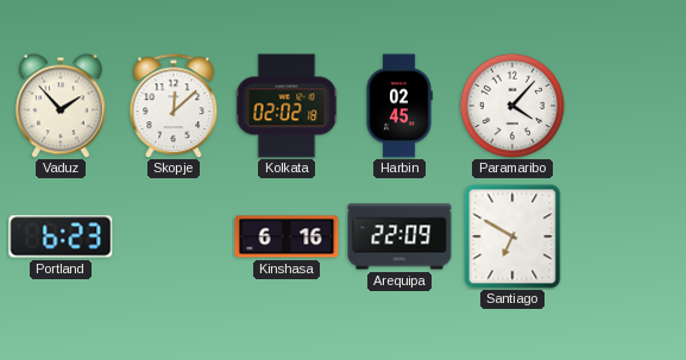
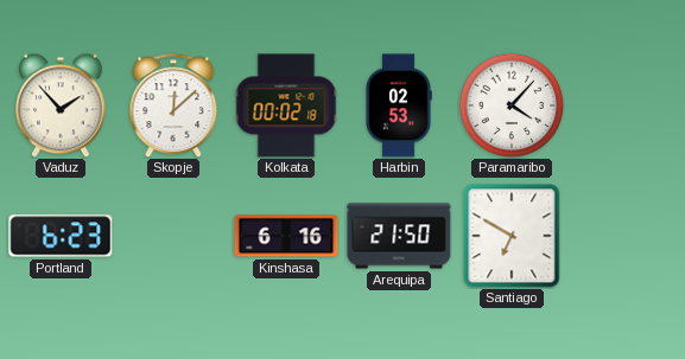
Kolkata: 02:02 -> 00:02 (286, 105)
Harbin: 02:45 -> 02:53 (399, 105)
Arequipa: 22:09 -> 21:50 (399, 236)
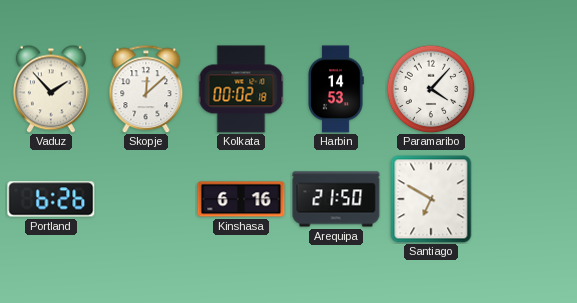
Harbin: 02:53 -> 14:53 (336, 89)
Portland: 6:23 -> 6:26 (51, 199)
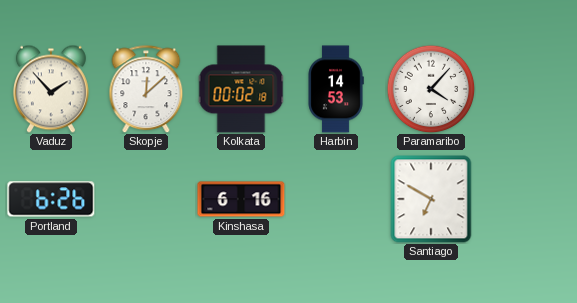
Arequipa: 21:50 -> none (336, 199)
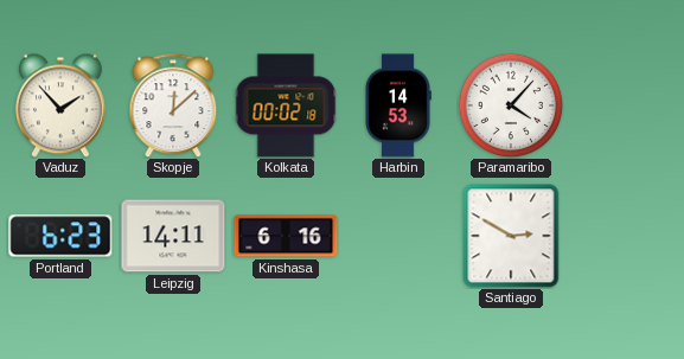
Portland: 6:26 -> 6:23 (60, 236)
Leipzig: none -> 14:11 (173, 236)
Santiago: 6:50 -> 2:50 (511, 236)
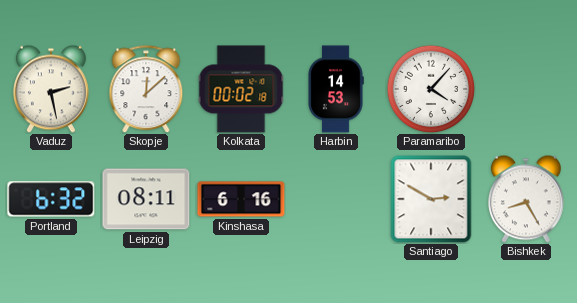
Vaduz: 1:53 -> 2:28 (51, 89)
Portland: 6:23 -> 6:32 (51, 199)
Leipzig: 14:11 -> 08:11 (146, 199)
Bishkek: none -> 8:25 (526, 199)
